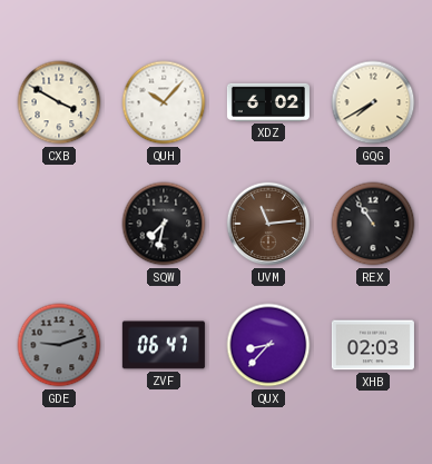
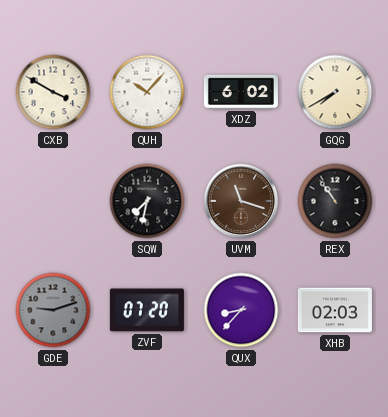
UVM: 11:14 -> 11:18 (241, 201)
ZVF: 06:47 -> 07:20 (147, 310)
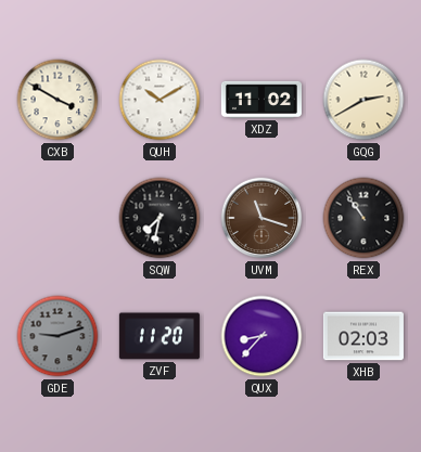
QUH: 10:07 -> 10:10 (160, 100)
XDZ: 6:02 -> 11:02 (261, 100)
GQG: 7:40 -> 2:40 (363, 100)
ZVF: 07:20 -> 11:20 (160, 336)
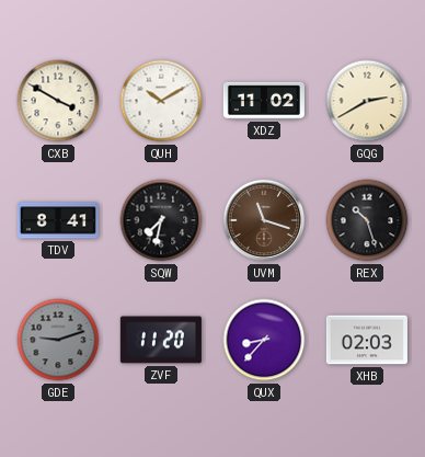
TDV: none -> 8:41 (58, 220)
REX: 10:54 -> 10:27 (367, 220)
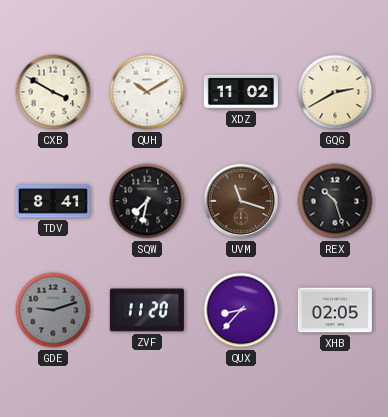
XHB: 02:03 -> 02:05 (335, 310)
